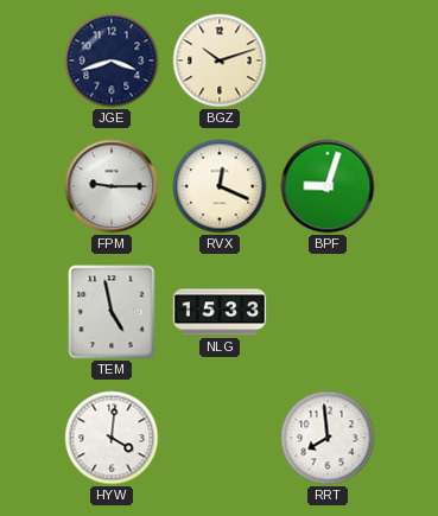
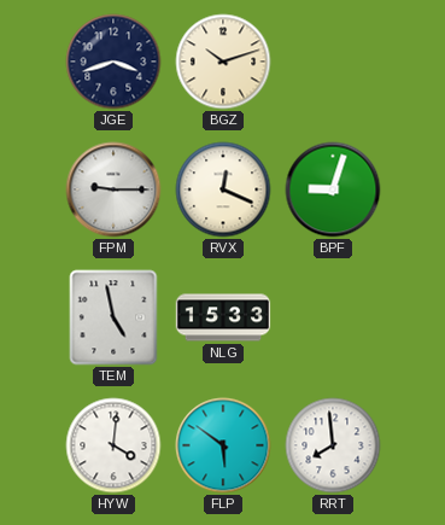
FLP: none -> 5:51 (223, 445)
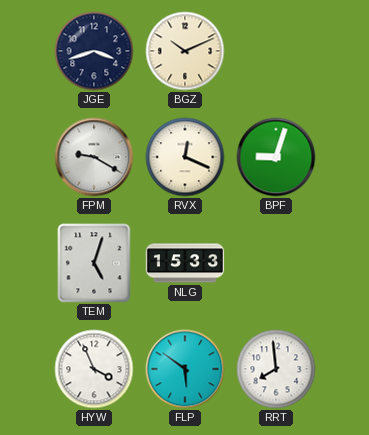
BGZ: 10:12 -> 10:11 (185, 51)
FPM: 9:15 -> 9:20 (94, 157)
TEM: 4:58 -> 5:03 (94, 263)
HYW: 4:01 -> 3:56 (94, 369)
